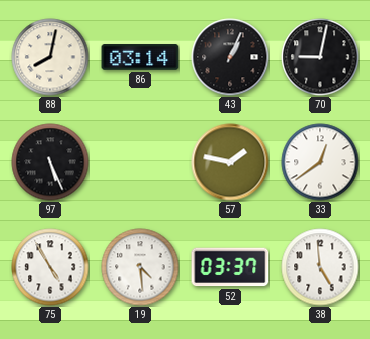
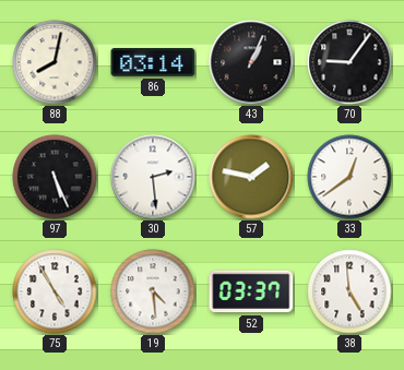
70: 9:02 -> 9:06 (349, 62)
30: none -> 2:29 (153, 177)
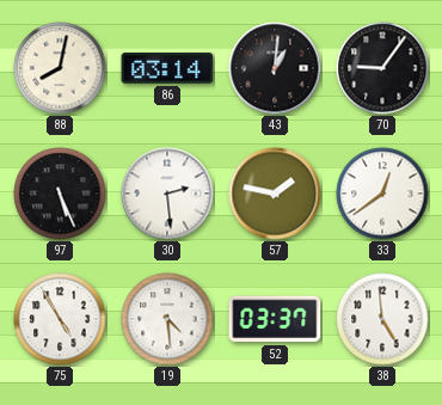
43: 1:04 -> 1:01 (275, 68)
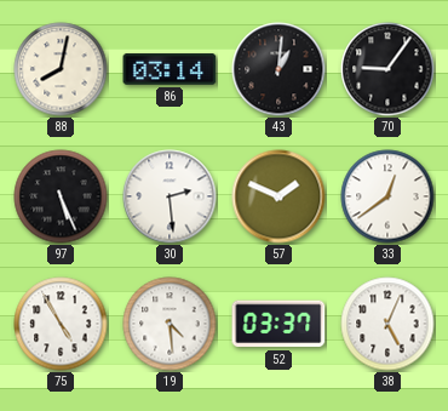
57: 1:47 -> 1:49 (278, 196)
38: 4:59 -> 5:04 (387, 324)
